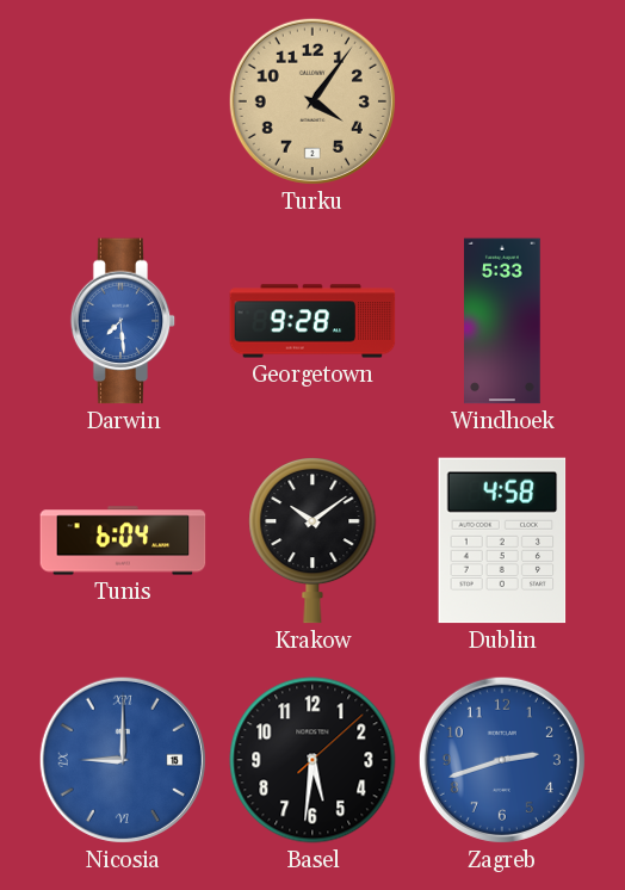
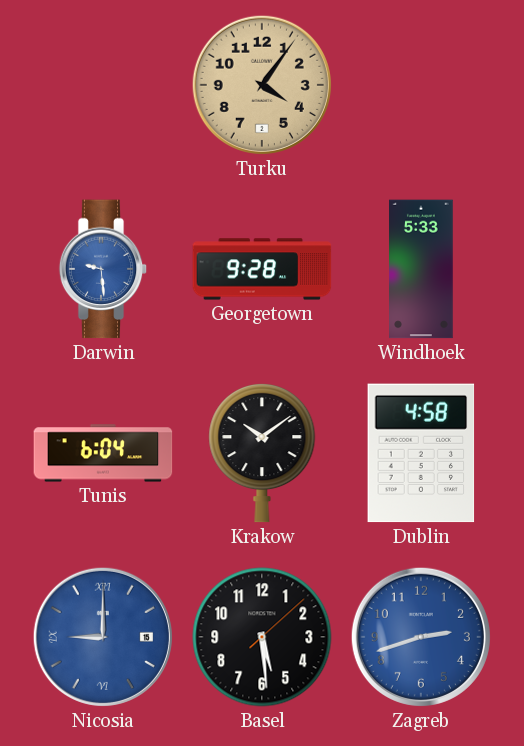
Darwin: 7:29 -> 9:29 (103, 269)
Basel: 5:31 -> 5:29 (262, 637)
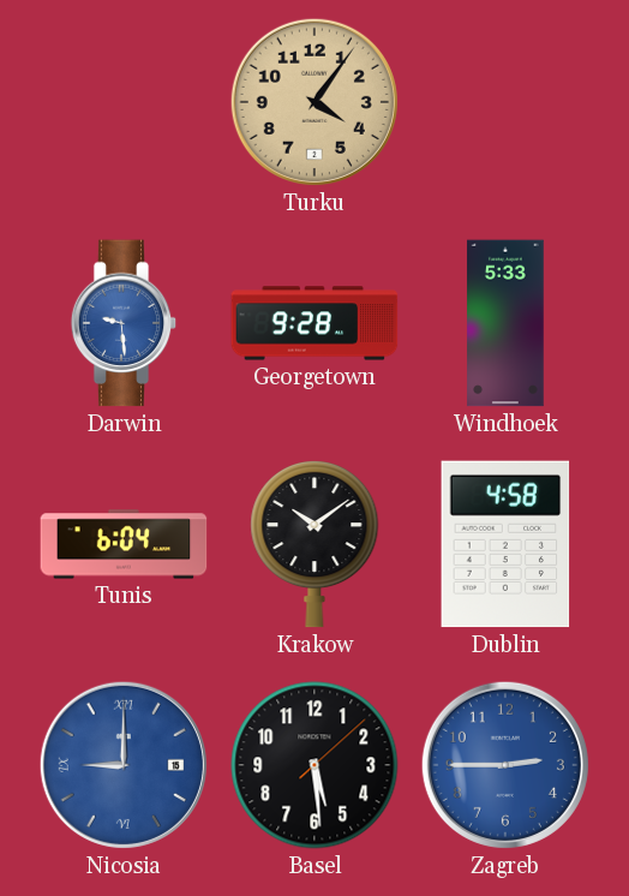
Zagreb: 2:42 -> 2:45 (505, 765)
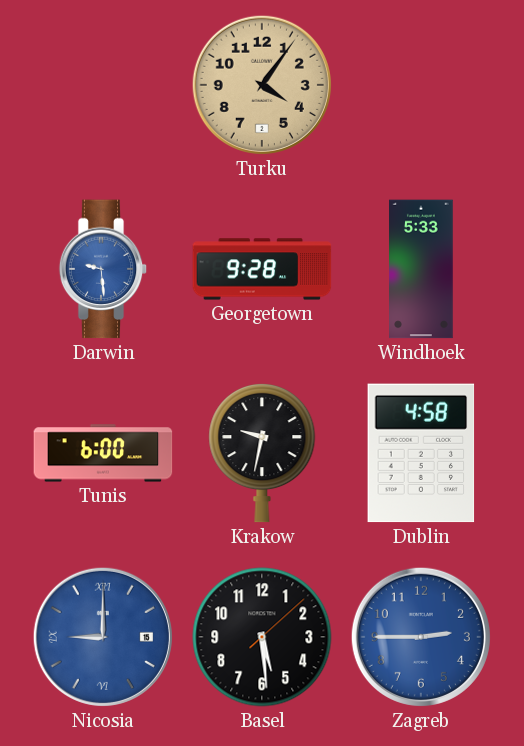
Tunis: 6:04 -> 6:00 (103, 453)
Krakow: 10:09 -> 9:32 (262, 454)
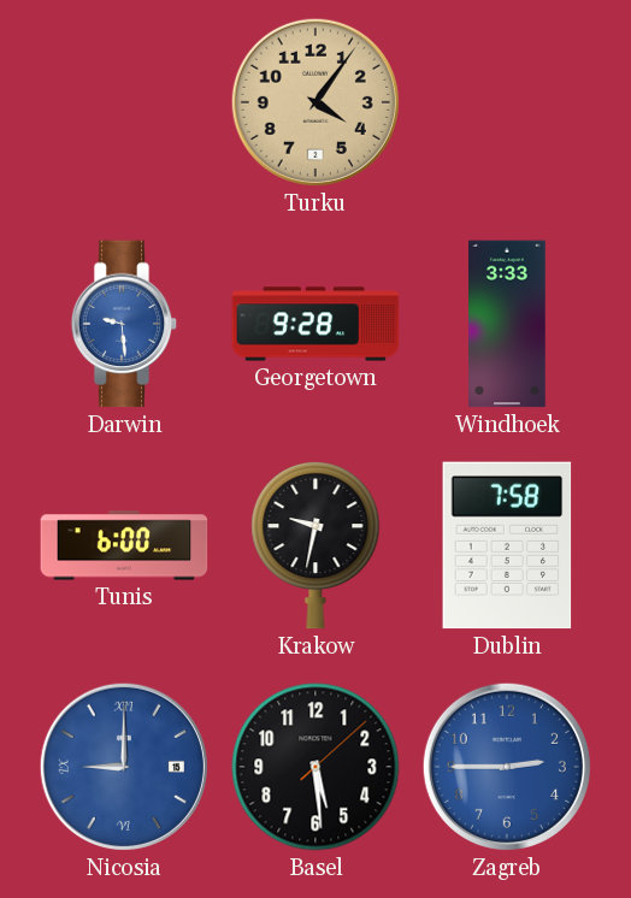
Windhoek: 5:33 -> 3:33 (507, 324)
Dublin: 4:58 -> 7:58 (507, 545)
